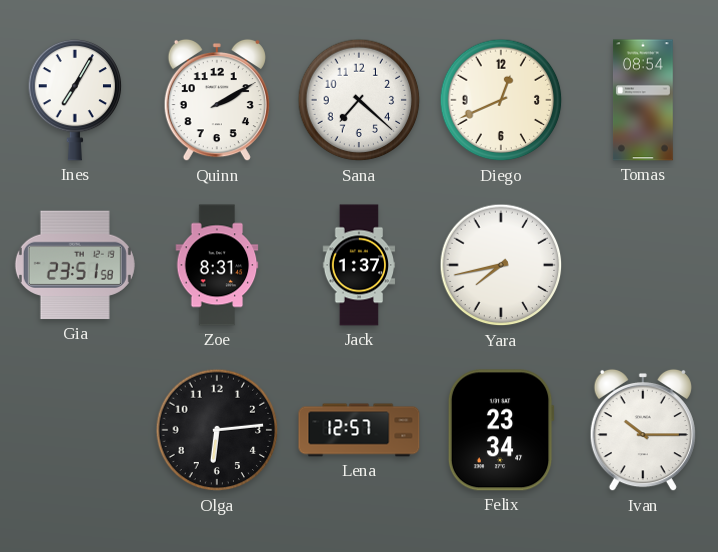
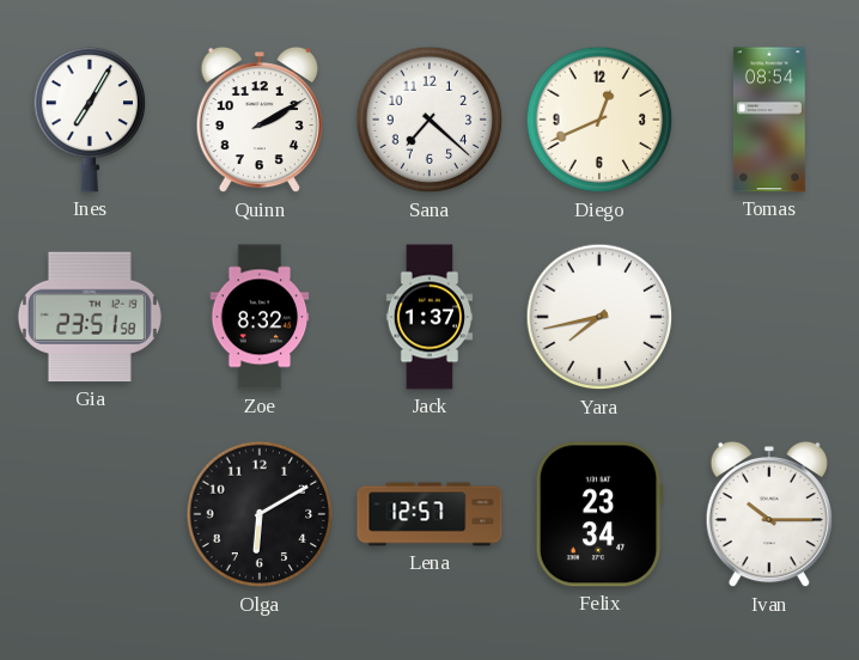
Zoe: 8:31 -> 8:32 (260, 317)
Olga: 6:14 -> 6:10 (260, 514)
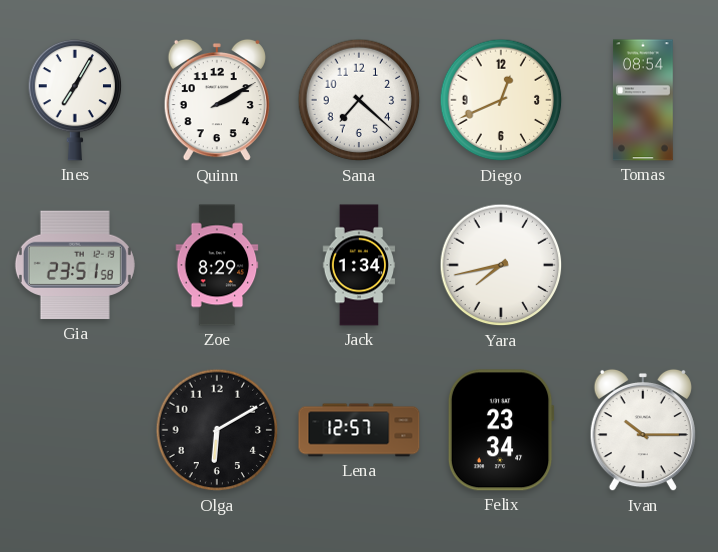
Zoe: 8:32 -> 8:29 (217, 265)
Jack: 1:37 -> 1:34 (359, 265)
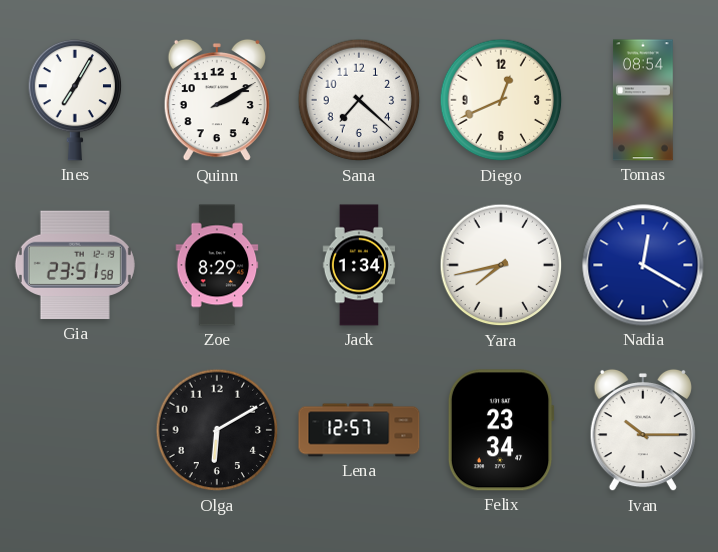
Nadia: none -> 12:20 (643, 265)
